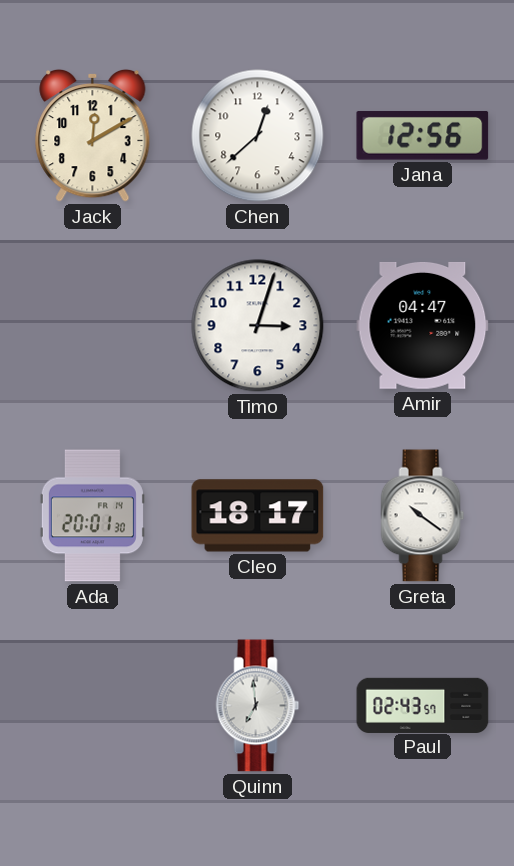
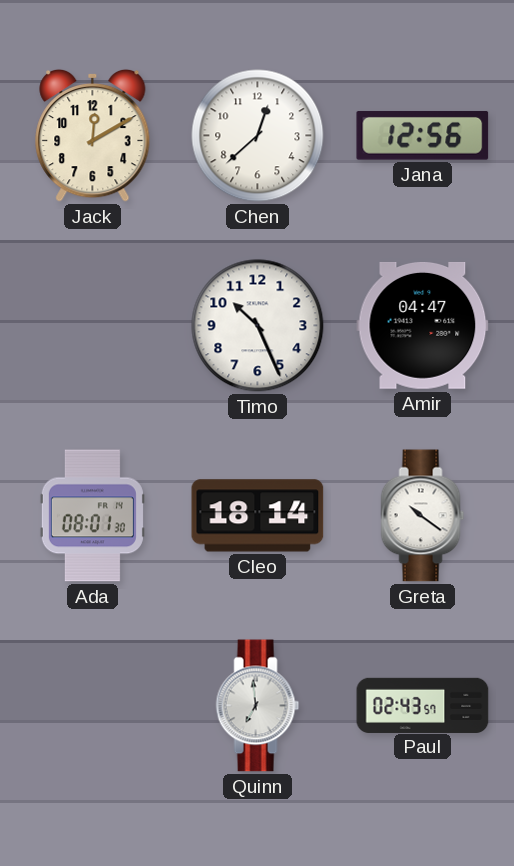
Timo: 3:03 -> 10:26 (258, 326)
Ada: 20:01 -> 08:01 (92, 516)
Cleo: 18:17 -> 18:14 (258, 516)
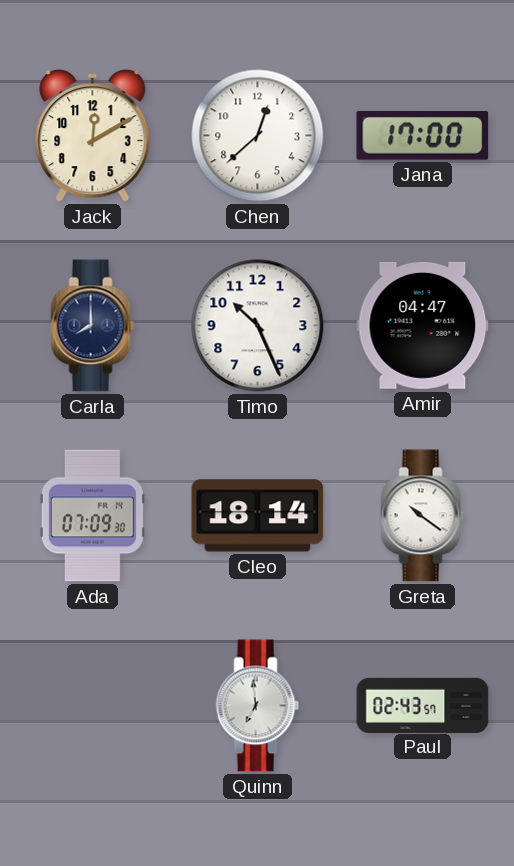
Jana: 12:56 -> 17:00 (423, 135)
Carla: none -> 8:00 (93, 326)
Ada: 08:01 -> 07:09 (92, 516)
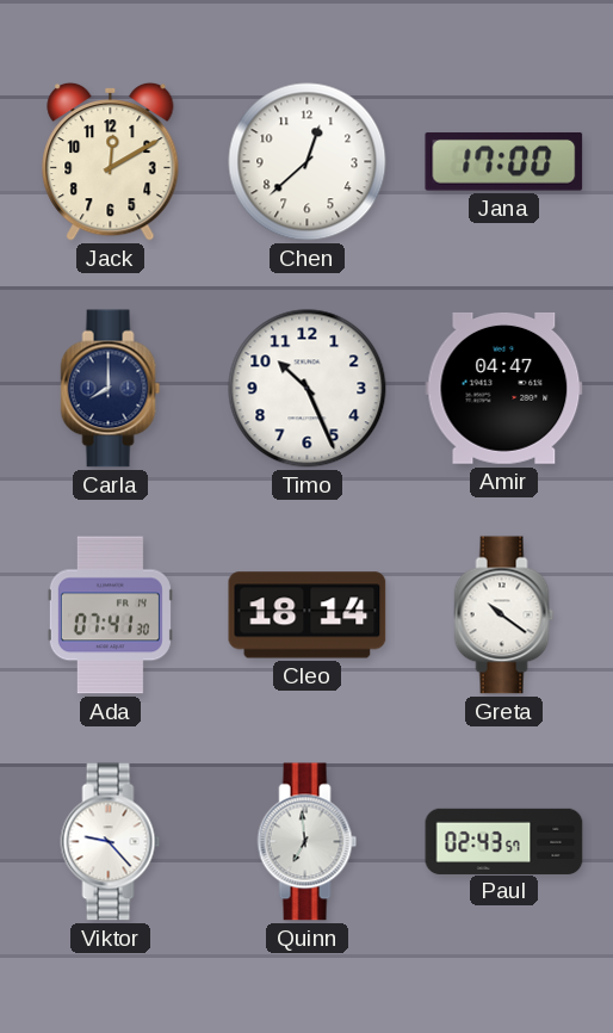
Ada: 07:09 -> 07:41 (110, 616)
Viktor: none -> 9:23 (111, 842)
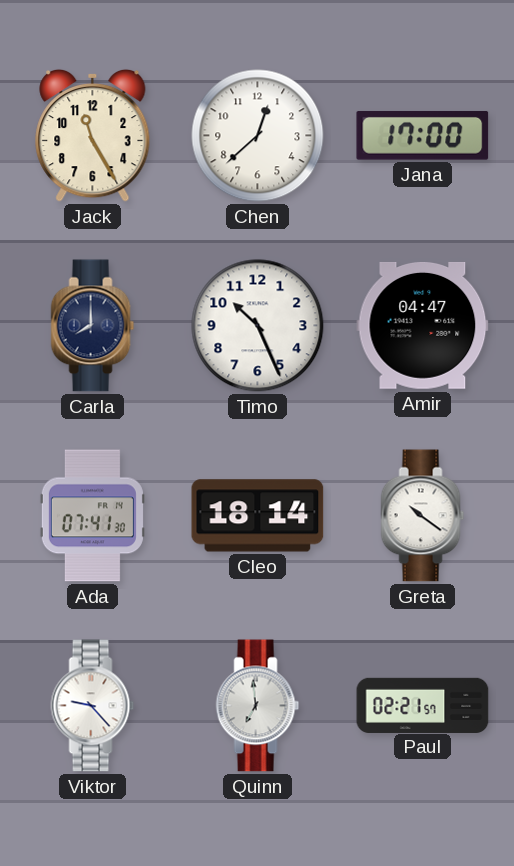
Jack: 12:10 -> 11:25 (93, 135)
Paul: 02:43 -> 02:21 (423, 705)
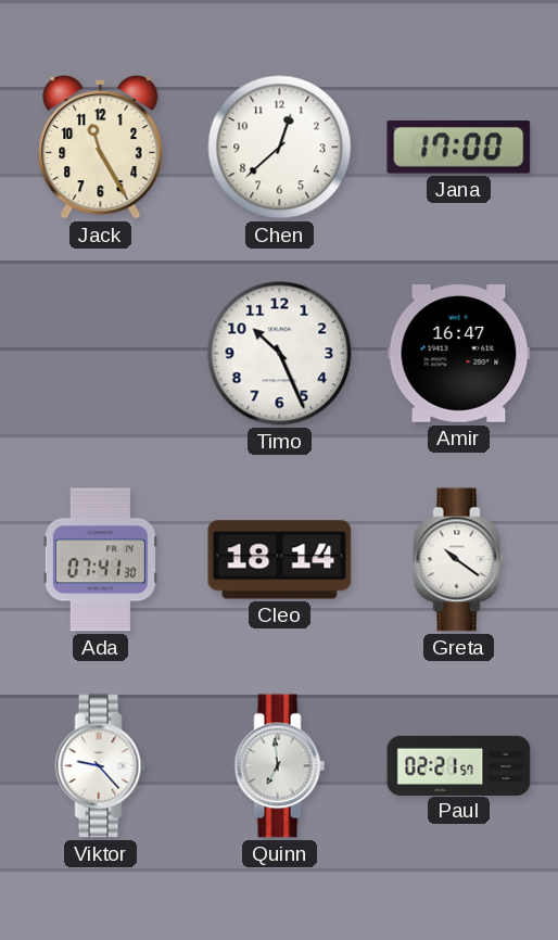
Carla: 8:00 -> none (93, 326)
Amir: 04:47 -> 16:47 (459, 353)
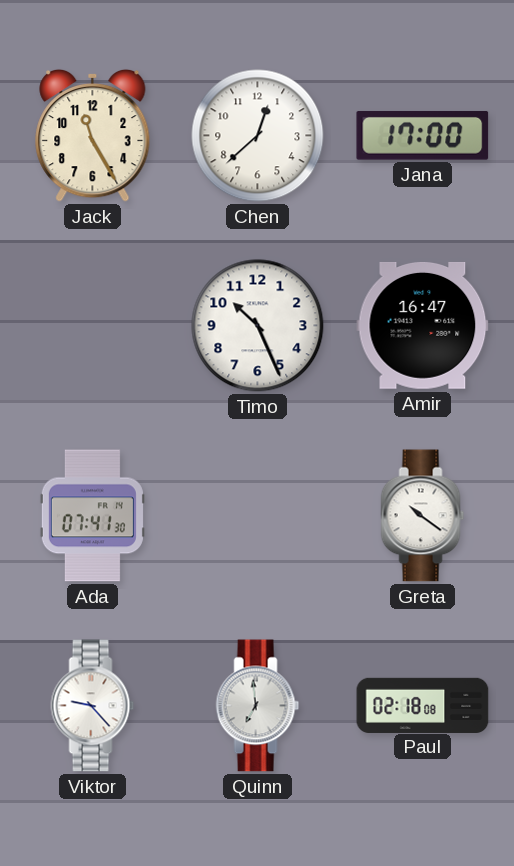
Cleo: 18:14 -> none (280, 560)
Paul: 02:21 -> 02:18 (423, 705)
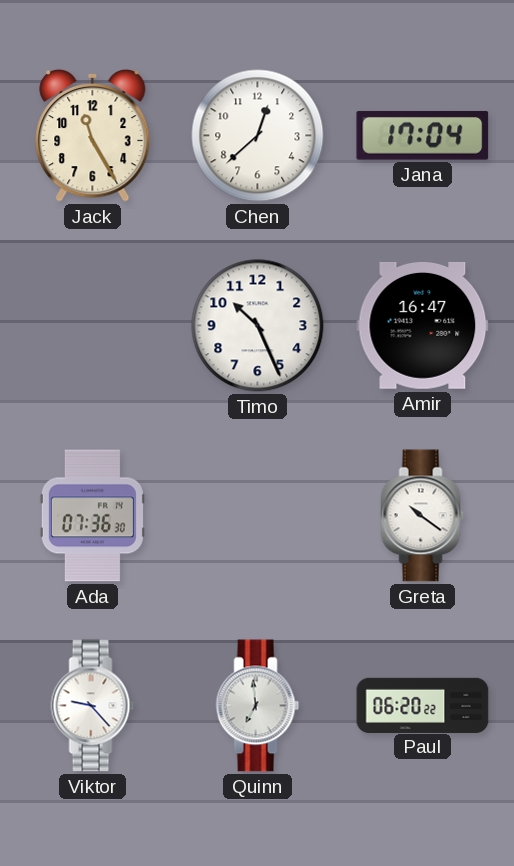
Jana: 17:00 -> 17:04 (423, 135)
Ada: 07:41 -> 07:36 (92, 516)
Paul: 02:18 -> 06:20 (423, 705)
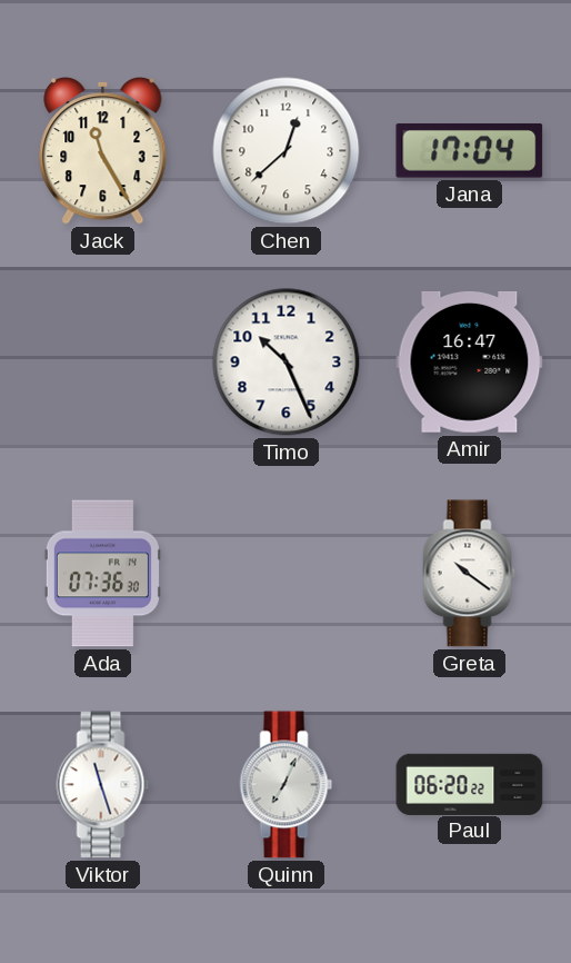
Viktor: 9:23 -> 11:27 (103, 785)
Quinn: 6:59 -> 7:04 (287, 785)
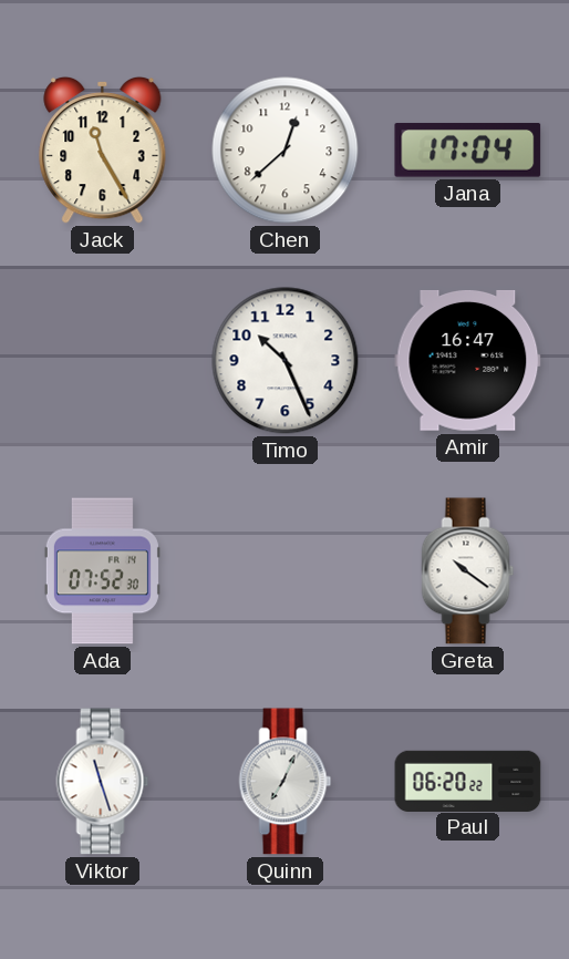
Ada: 07:36 -> 07:52 (102, 571)
